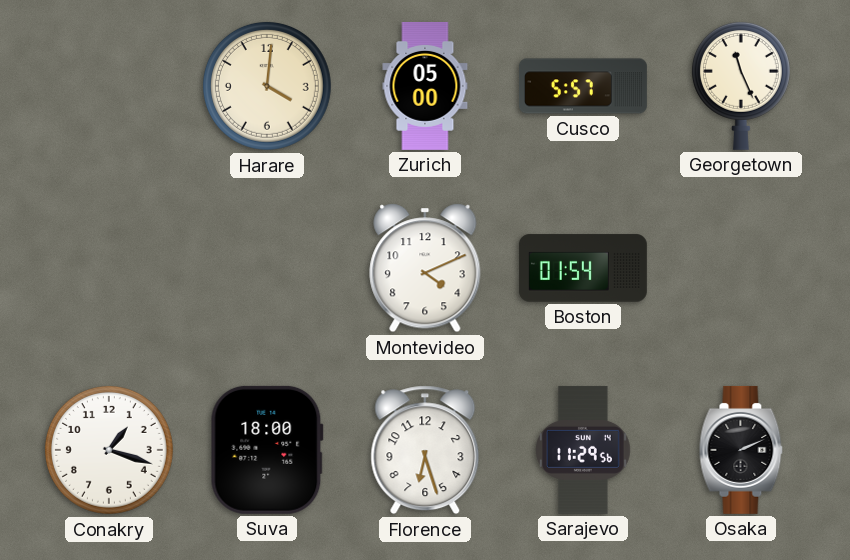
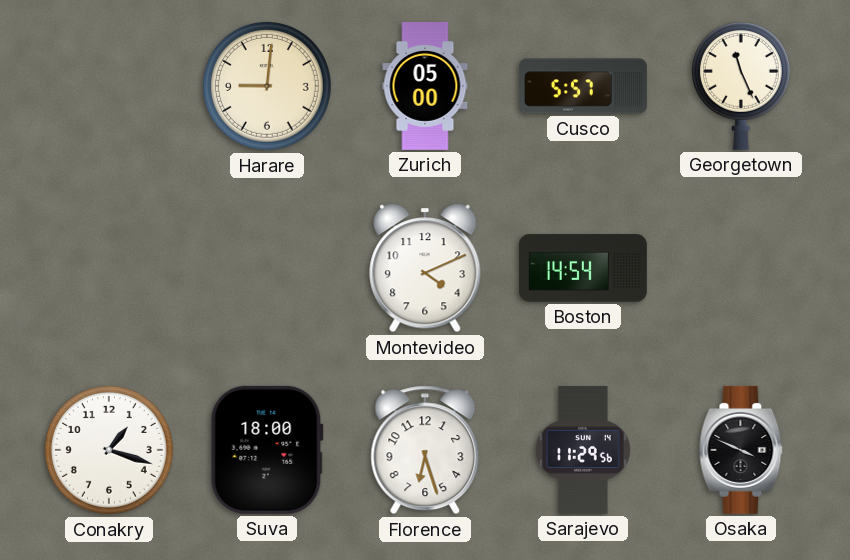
Harare: 4:01 -> 9:01 (267, 86)
Boston: 01:54 -> 14:54 (583, 268)
Osaka: 2:11 -> 3:49 (741, 450)
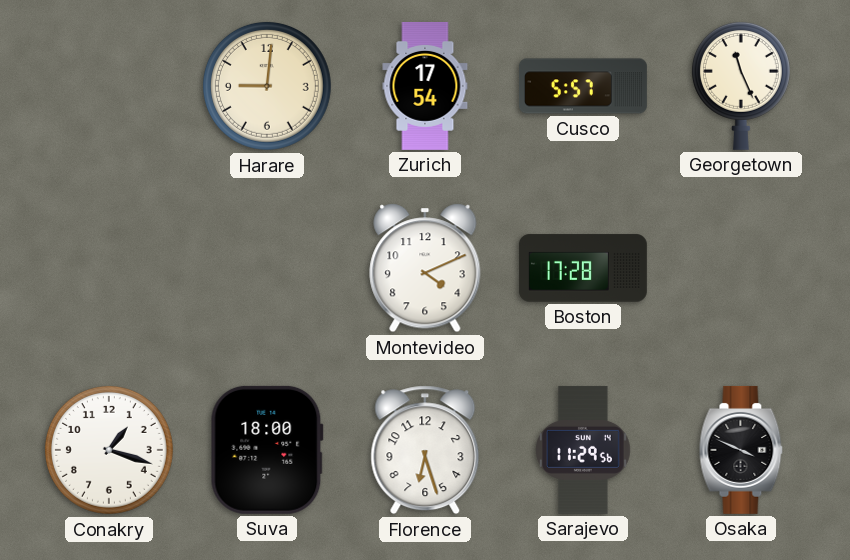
Zurich: 05:00 -> 17:54 (425, 86)
Boston: 14:54 -> 17:28 (583, 268)
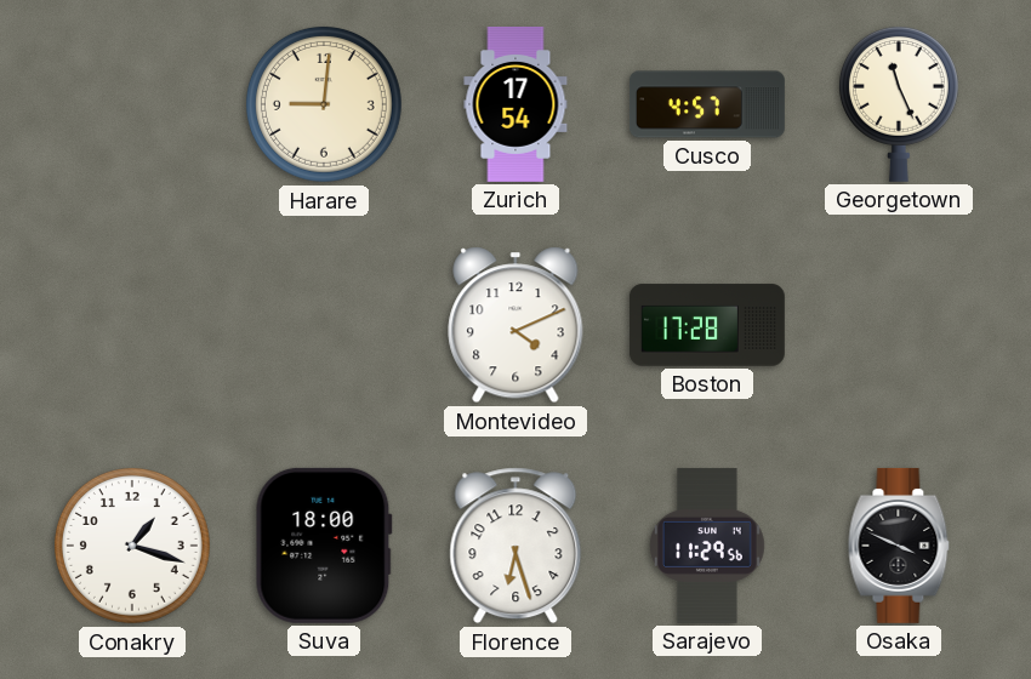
Cusco: 5:57 -> 4:57 (708, 104)
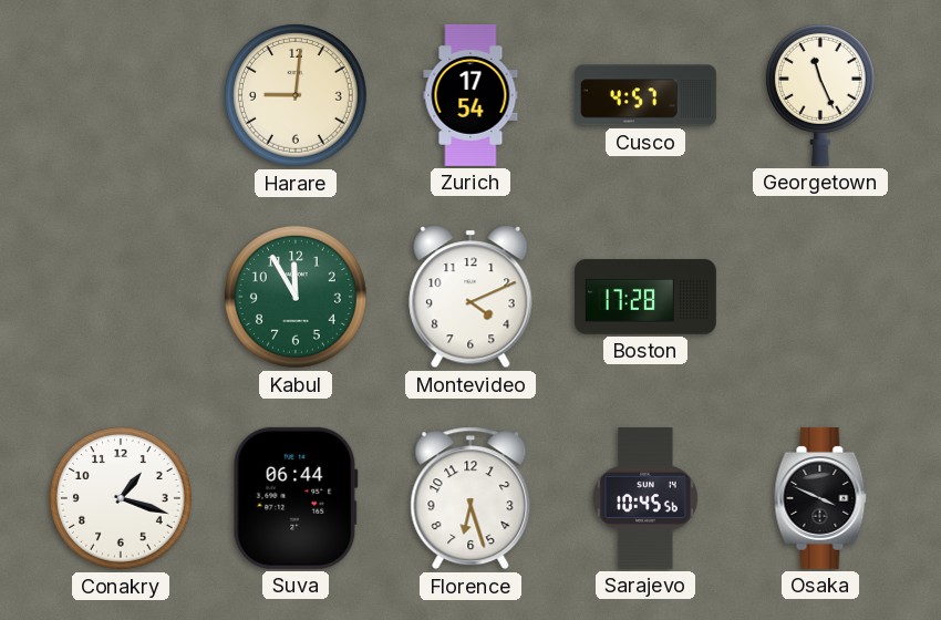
Kabul: none -> 11:55 (296, 297)
Suva: 18:00 -> 06:44 (296, 498)
Sarajevo: 11:29 -> 10:45 (647, 498)
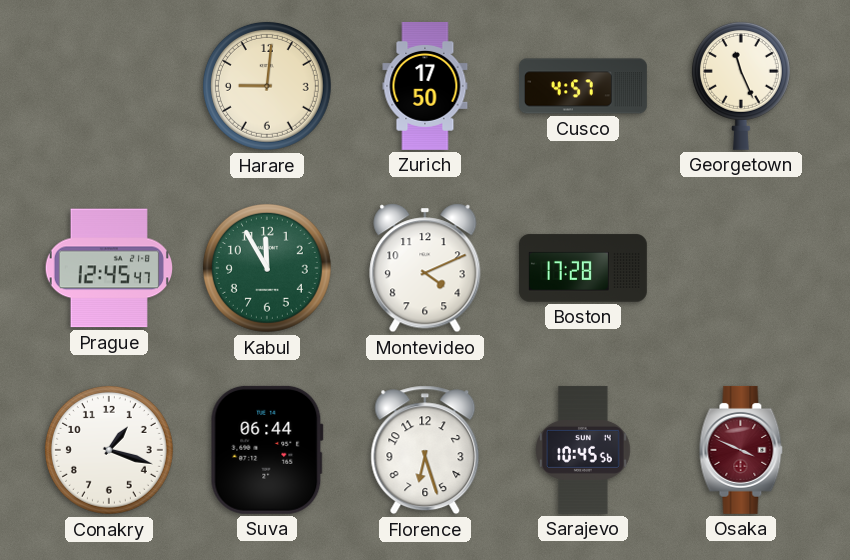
Zurich: 17:54 -> 17:50 (425, 86)
Prague: none -> 12:45 (108, 268)
Osaka dial: black -> burgundy (741, 450)
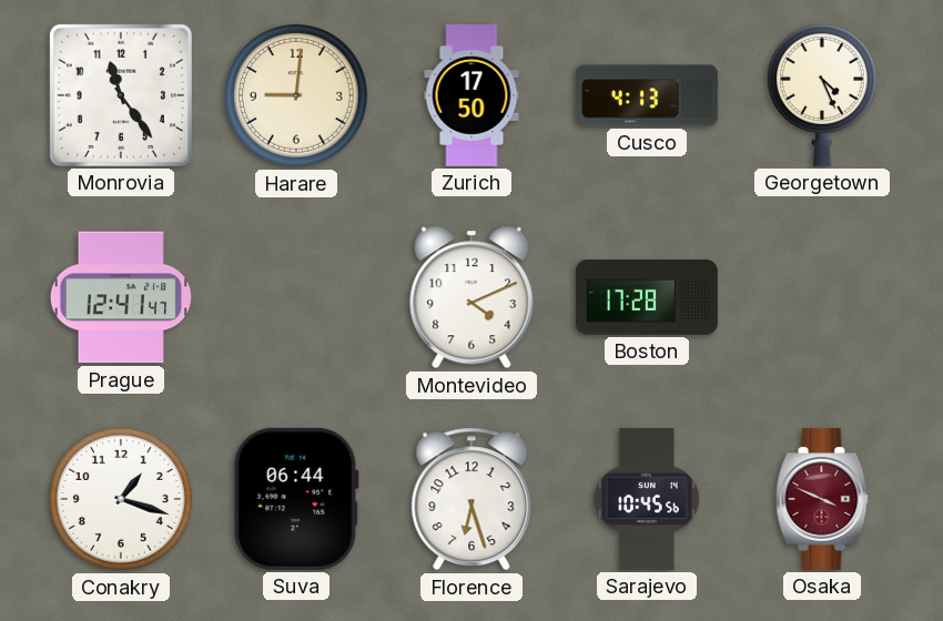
Monrovia: none -> 11:24 (121, 95)
Cusco: 4:57 -> 4:13 (648, 95)
Georgetown: 11:26 -> 4:26 (822, 94)
Prague: 12:45 -> 12:41 (120, 297)
Kabul: 11:55 -> none (267, 268)
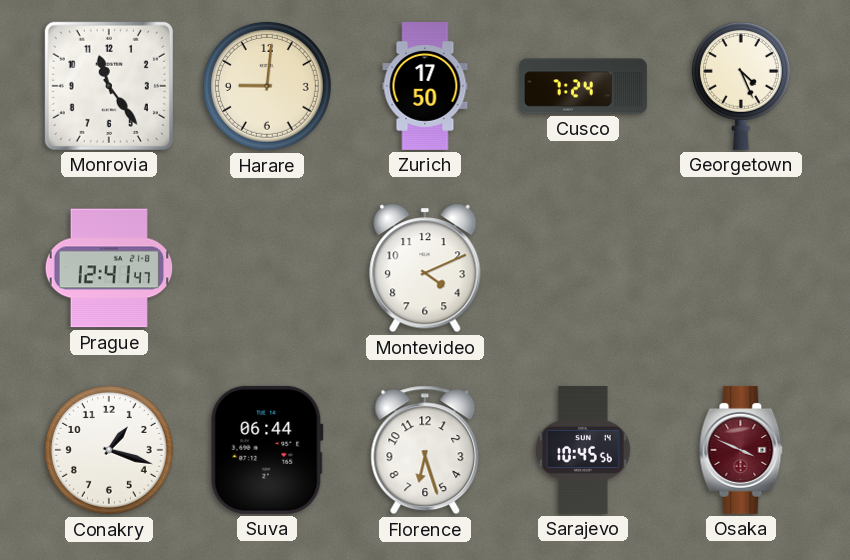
Cusco: 4:13 -> 7:24 (584, 86)
Boston: 17:28 -> none (647, 297)
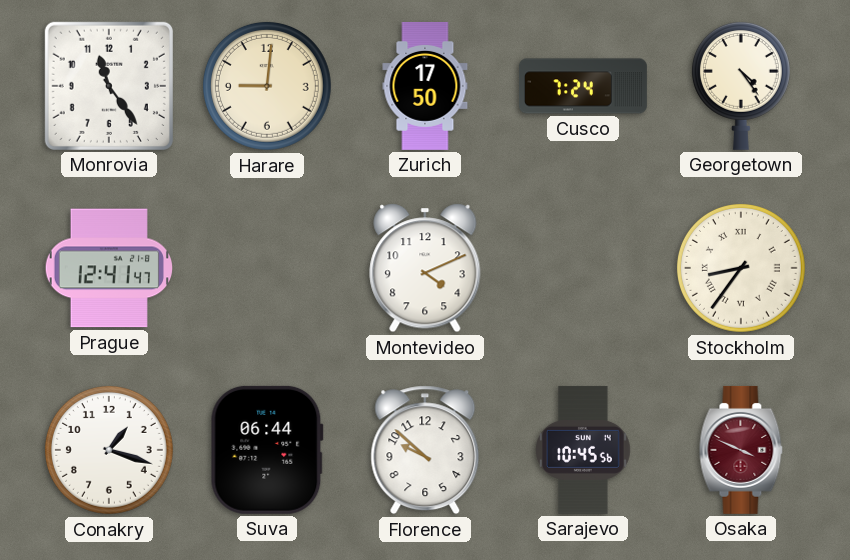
Georgetown: 4:26 -> 4:24 (741, 85)
Stockholm: none -> 8:36 (741, 268)
Florence: 6:27 -> 9:52 (425, 450)
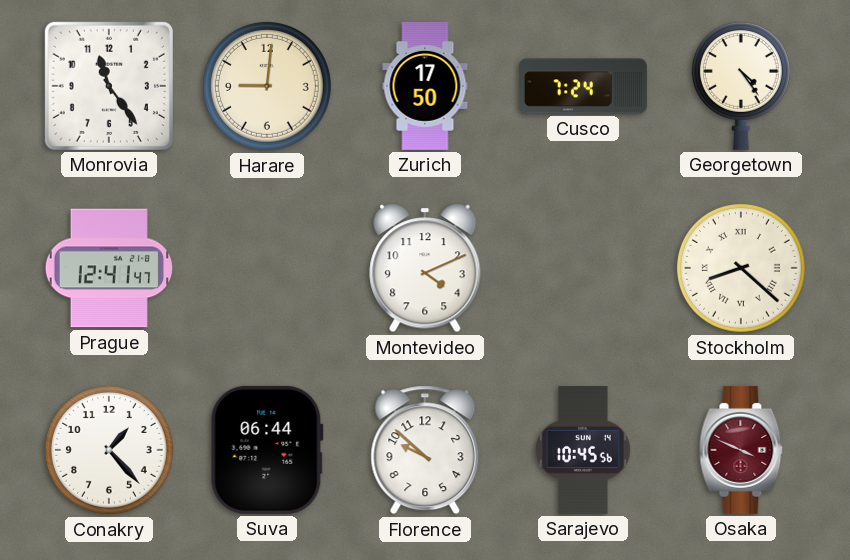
Stockholm: 8:36 -> 8:22 (741, 268)
Conakry: 1:18 -> 1:23 (109, 450)
